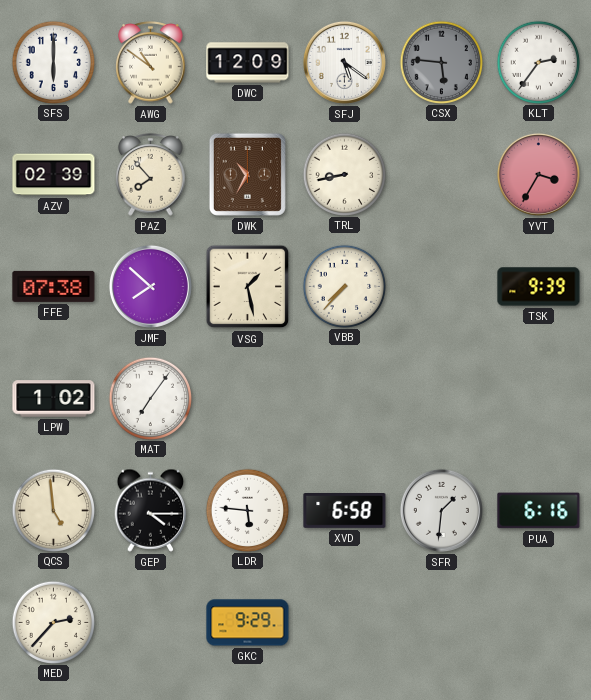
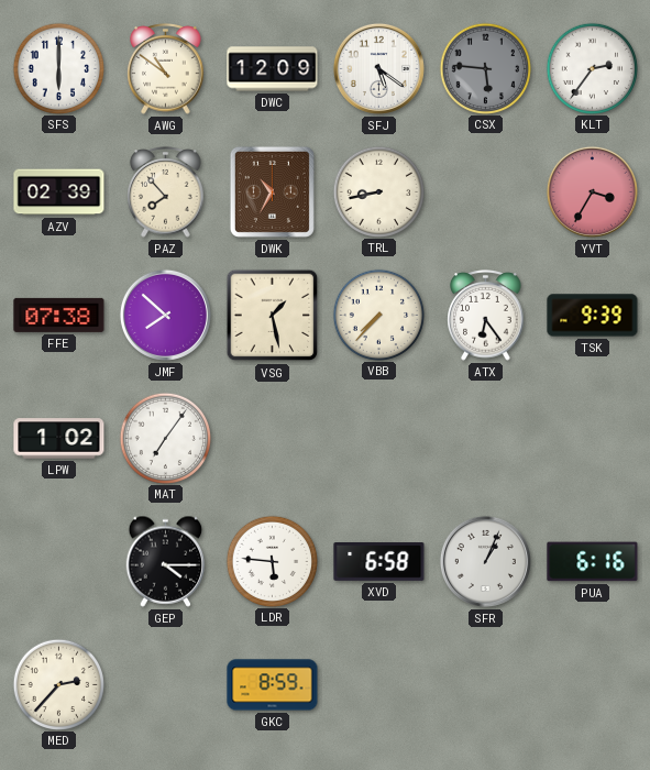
ATX: none -> 6:24 (486, 316)
QCS: 4:59 -> none (53, 510)
SFR: 1:31 -> 1:04 (485, 561)
GKC: 9:29 -> 8:59 (273, 685)
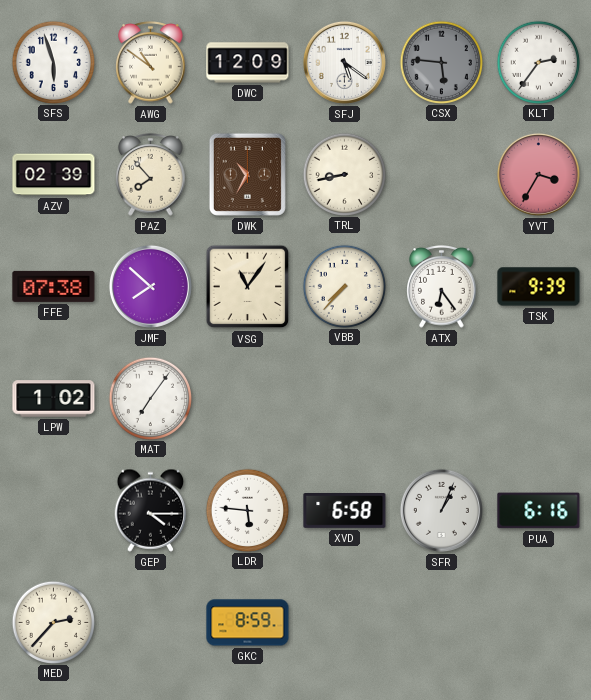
SFS: 6:00 -> 5:57 (53, 62)
VSG: 1:28 -> 11:06 (248, 287)
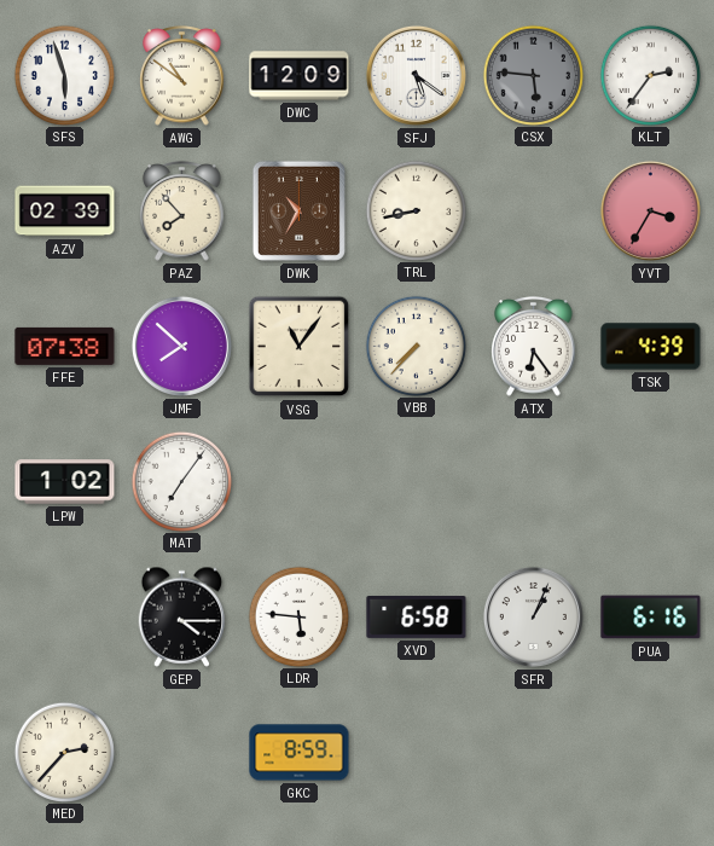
TSK: 9:39 -> 4:39 (651, 347)
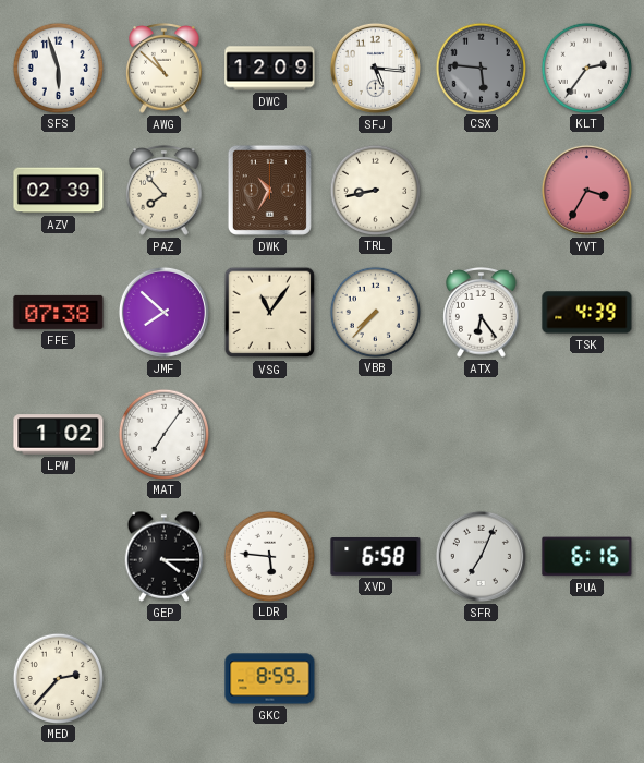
AWG: 10:51 -> 10:52 (165, 69)
SFJ: 5:21 -> 5:16 (375, 68)
SFR: 1:04 -> 7:04 (481, 556)
